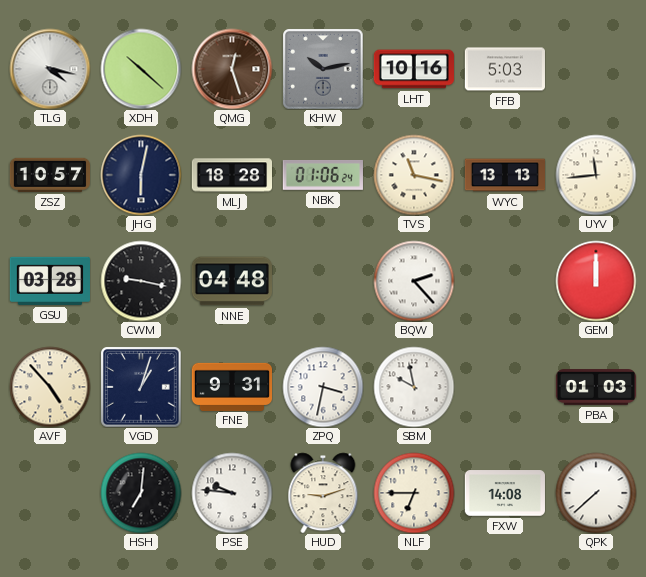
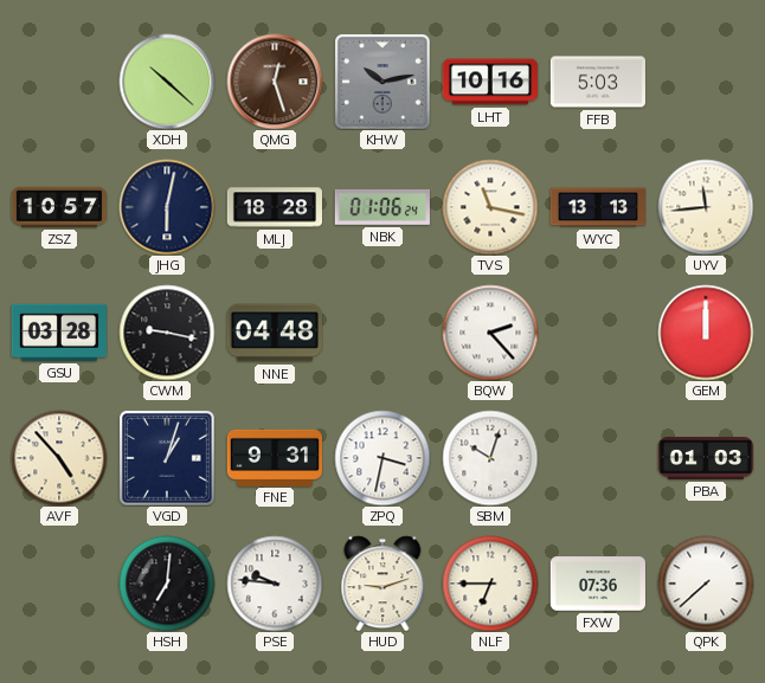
TLG: 4:17 -> none (50, 69)
SBM: 9:58 -> 10:03 (490, 458)
FXW: 14:08 -> 07:36 (598, 584)
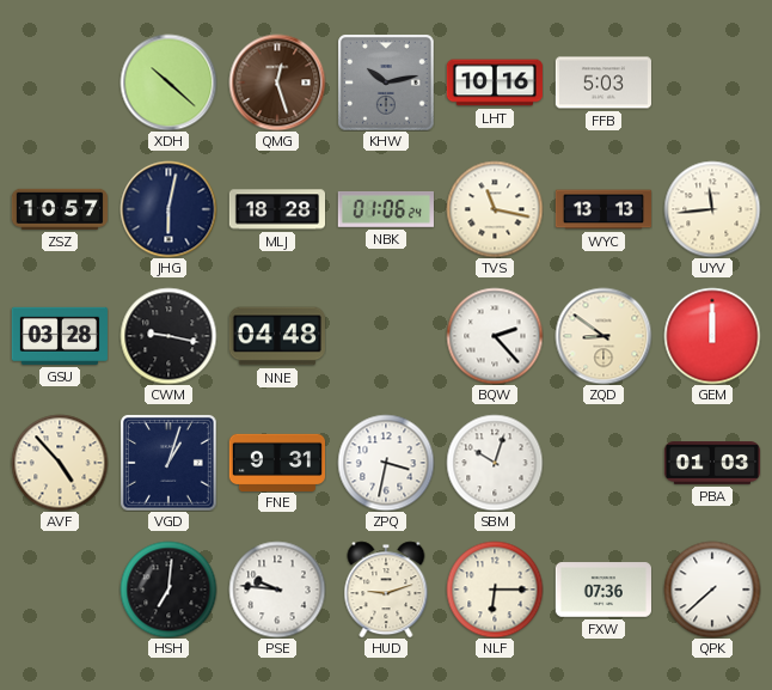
ZQD: none -> 8:51 (603, 336)
NLF: 6:45 -> 6:15 (495, 590)
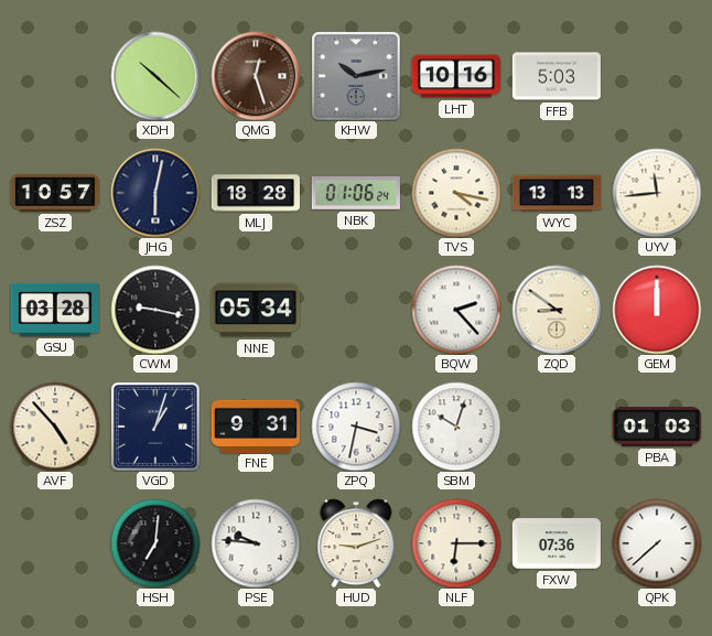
TVS: 11:17 -> 4:17 (456, 193)
NNE: 04:48 -> 05:34 (256, 310)
